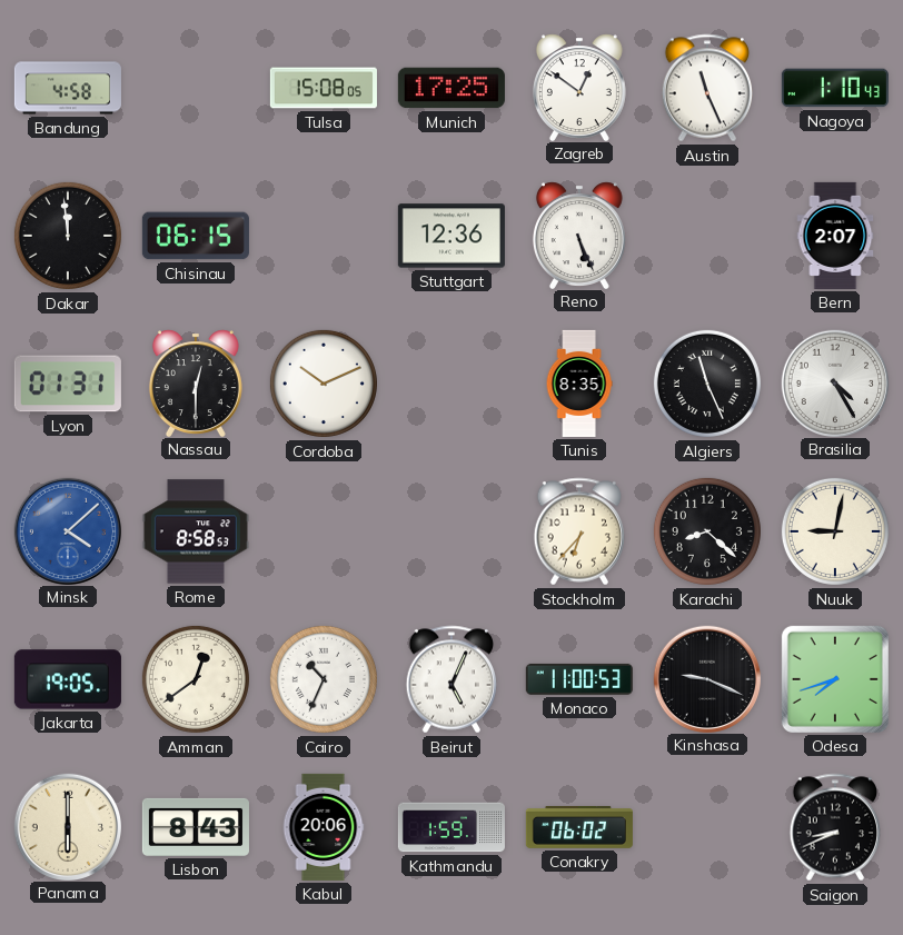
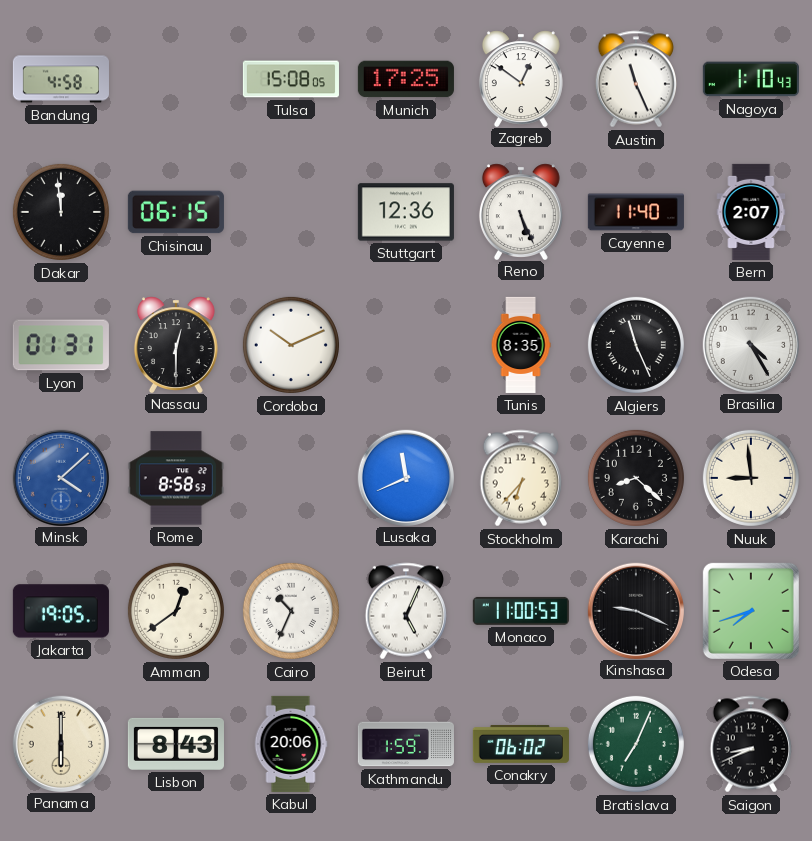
Cayenne: none -> 11:40 (636, 212)
Lusaka: none -> 11:41 (405, 477)
Nuuk: 9:02 -> 8:59 (751, 478)
Bratislava: none -> 7:04 (636, 744)
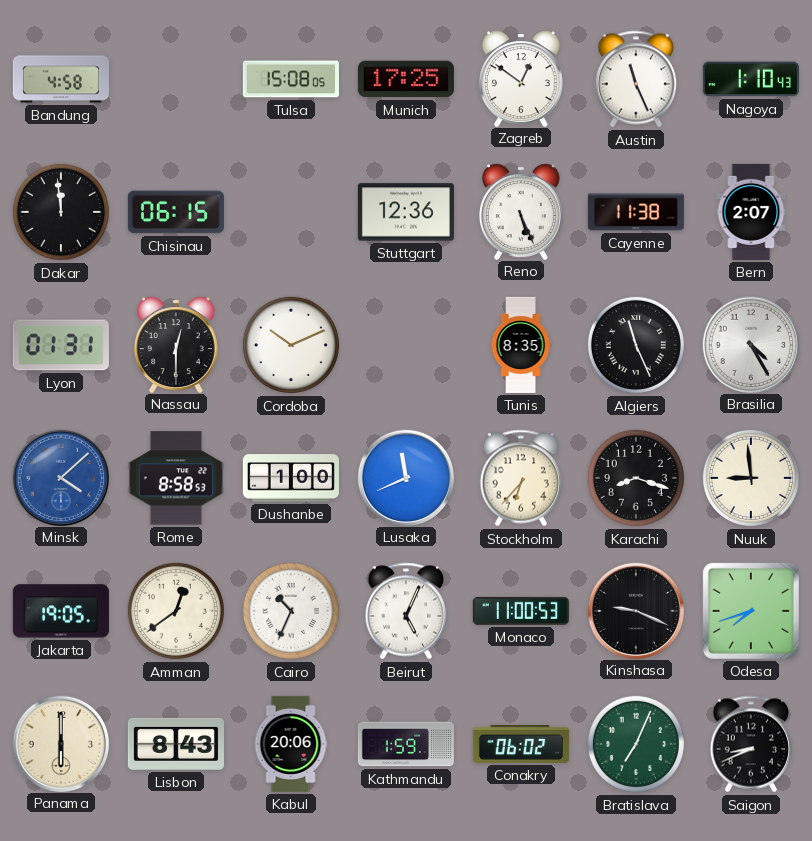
Cayenne: 11:40 -> 11:38 (636, 212)
Dushanbe: none -> 1:00 (291, 478)
Karachi: 8:22 -> 8:18 (636, 478)
